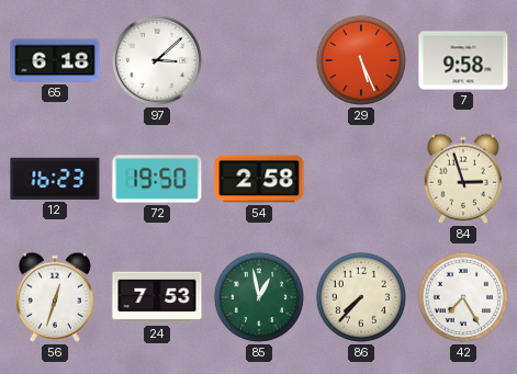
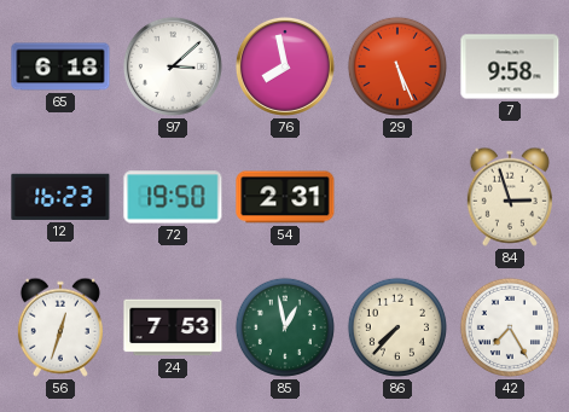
76: none -> 7:58 (285, 66)
54: 2:58 -> 2:31 (285, 197)
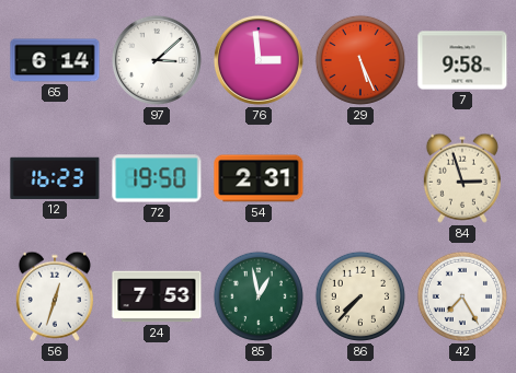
65: 6:18 -> 6:14 (55, 60)
76: 7:58 -> 2:59 (259, 60)
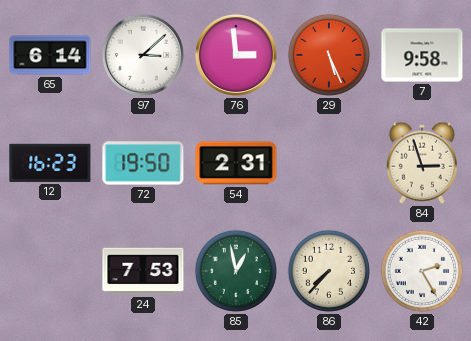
56: 12:33 -> none (55, 296)
42: 7:25 -> 2:25 (422, 271)
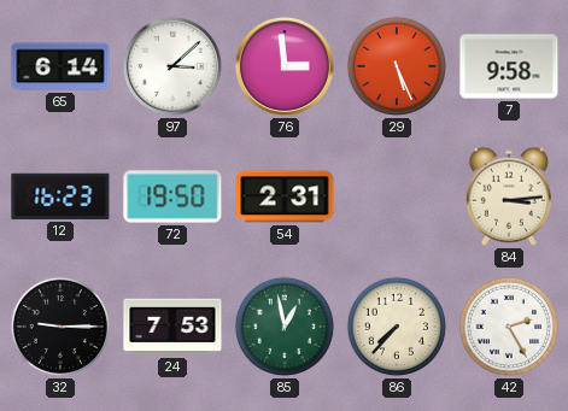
84: 2:57 -> 3:14 (509, 196)
32: none -> 9:15 (60, 327)
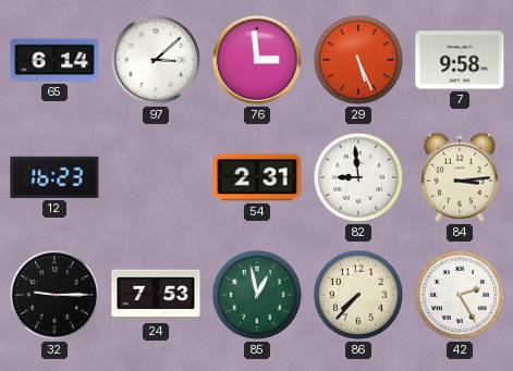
72: 19:50 -> none (172, 196)
82: none -> 8:59 (358, 177)
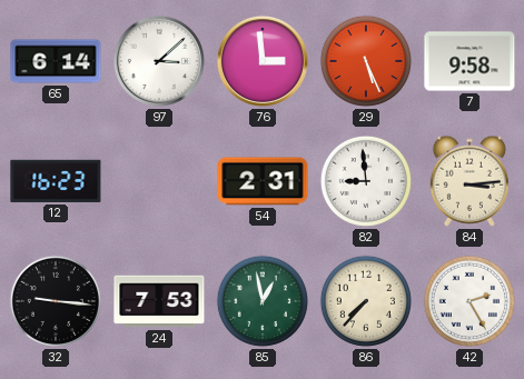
32: 9:15 -> 9:16 (56, 301)
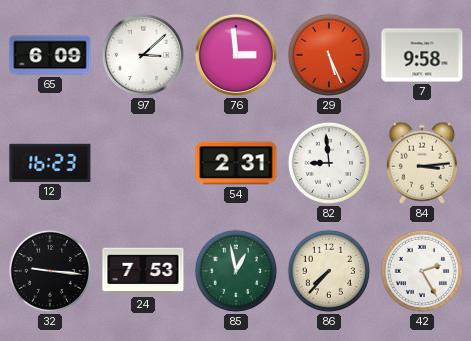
65: 6:14 -> 6:09 (50, 55)
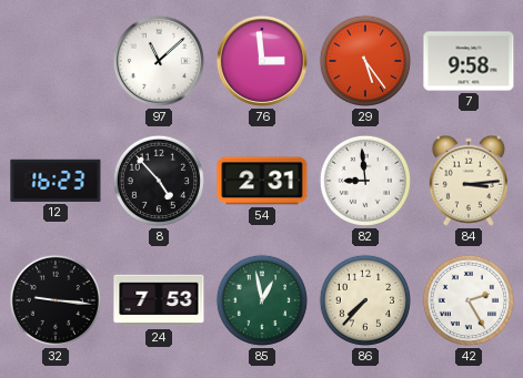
65: 6:09 -> none (50, 55)
97: 3:08 -> 11:08 (159, 61)
29: 5:26 -> 5:24 (365, 61)
8: none -> 4:53 (159, 181)
